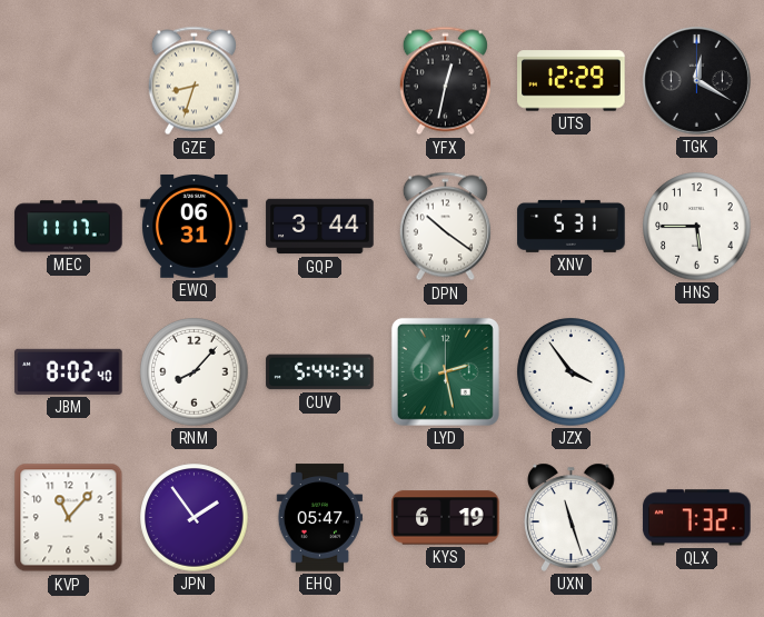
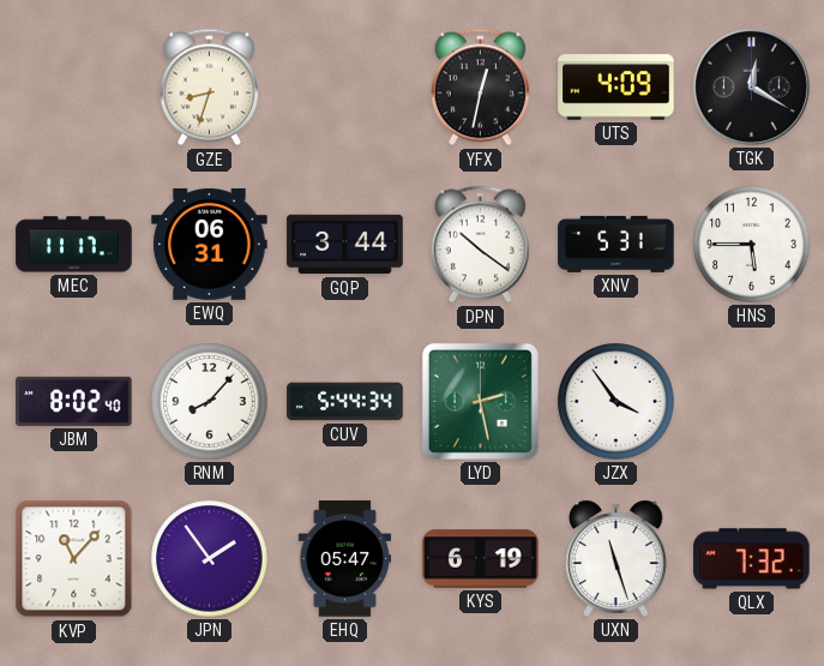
UTS: 12:29 -> 4:09 (617, 88)
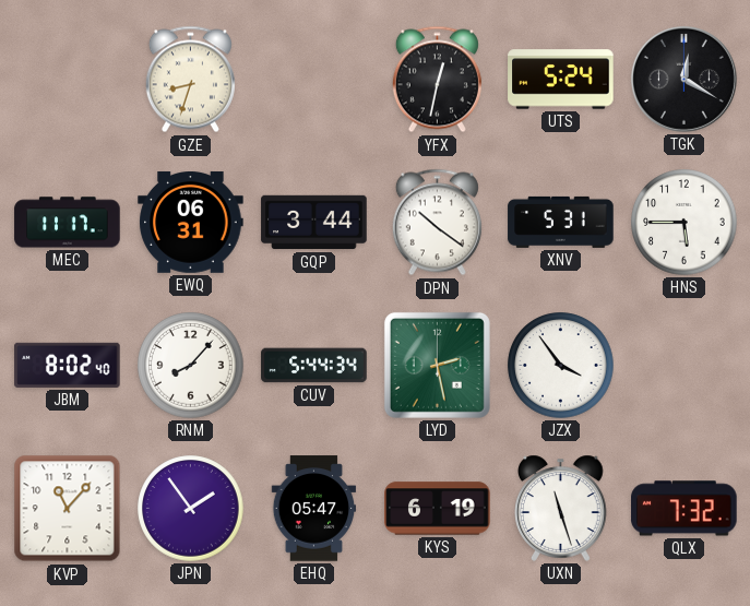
UTS: 4:09 -> 5:24 (561, 80)
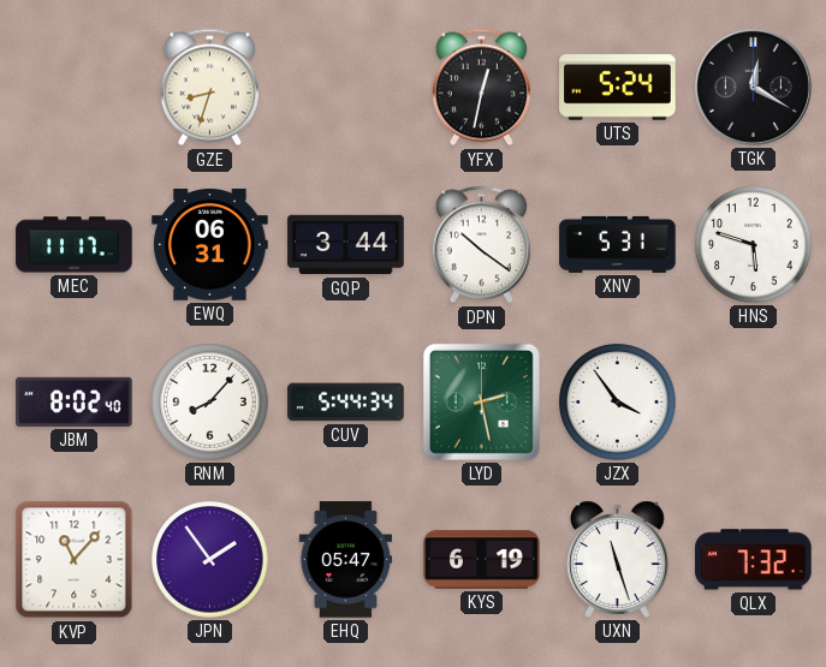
HNS: 5:45 -> 5:48 (754, 245)
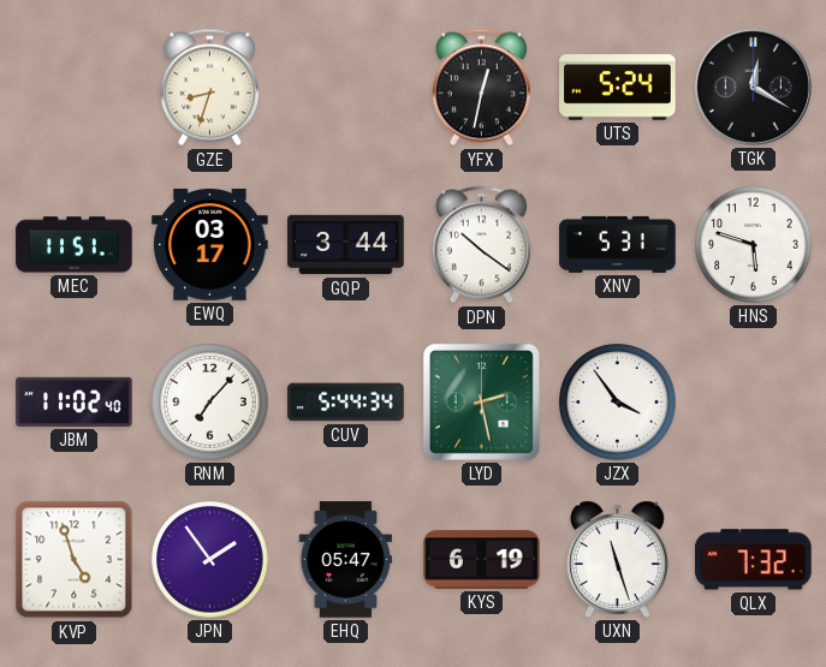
MEC: 11:17 -> 11:51 (75, 245)
EWQ: 06:31 -> 03:17 (210, 244)
JBM: 8:02 -> 11:02 (75, 401)
RNM: 8:07 -> 7:07 (210, 403)
KVP: 11:07 -> 4:57 (75, 560)
